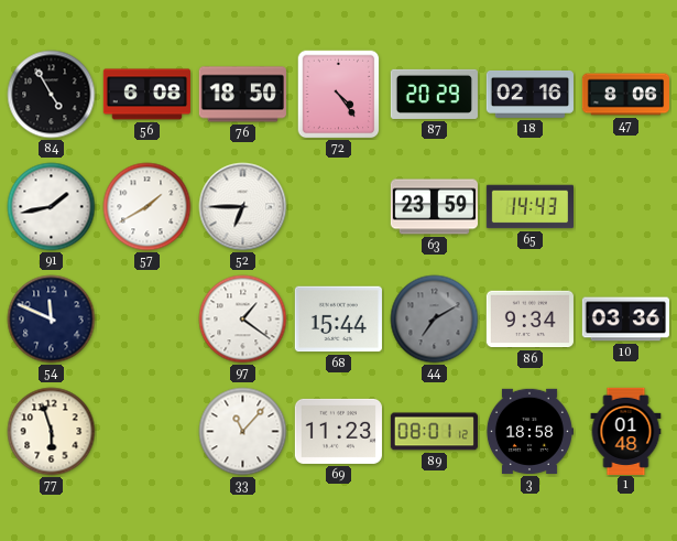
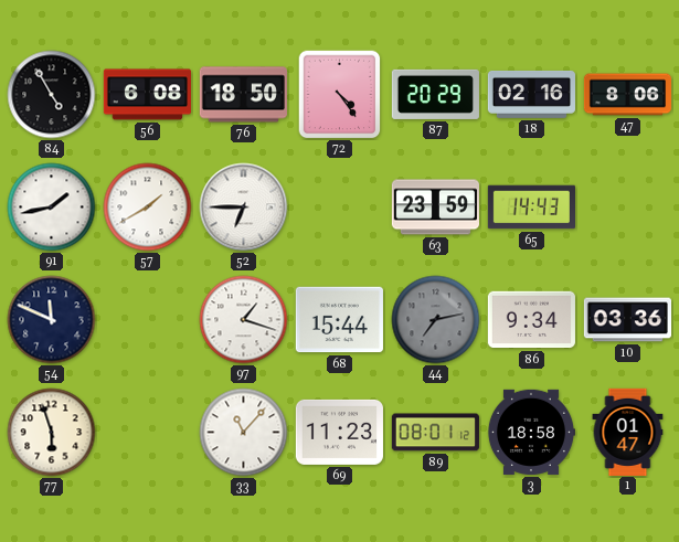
97: 1:21 -> 1:18 (244, 320)
44: 7:10 -> 7:13 (436, 320)
1: 01:48 -> 01:47 (628, 432)
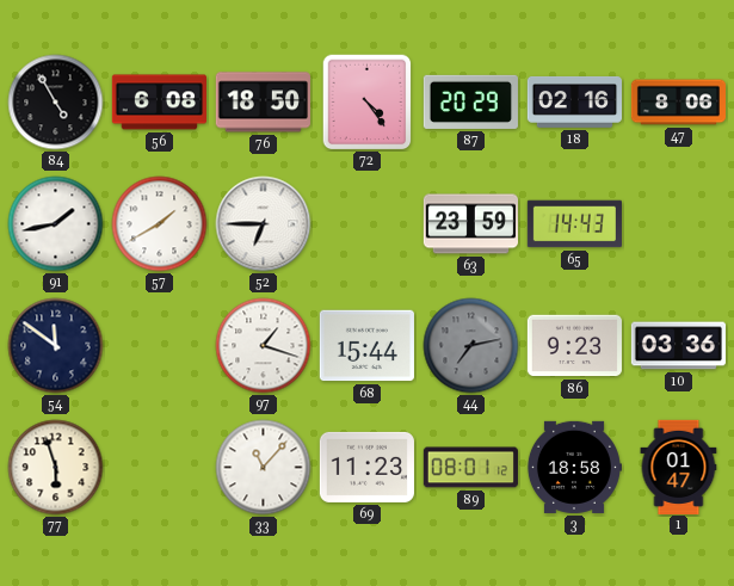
54: 11:49 -> 11:51 (56, 346)
86: 9:34 -> 9:23 (574, 346)
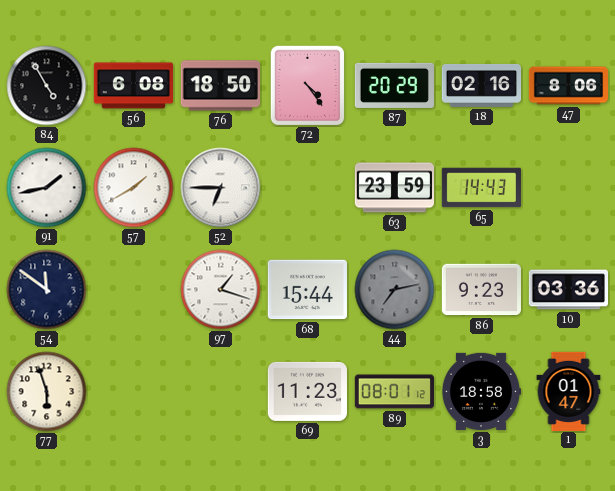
33: 11:07 -> none (264, 468)
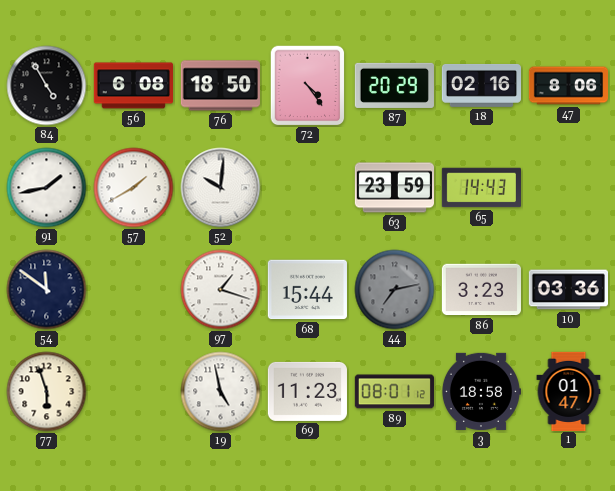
52: 6:45 -> 10:01 (221, 188)
86: 9:23 -> 3:23 (481, 290)
19: none -> 4:58 (221, 392)
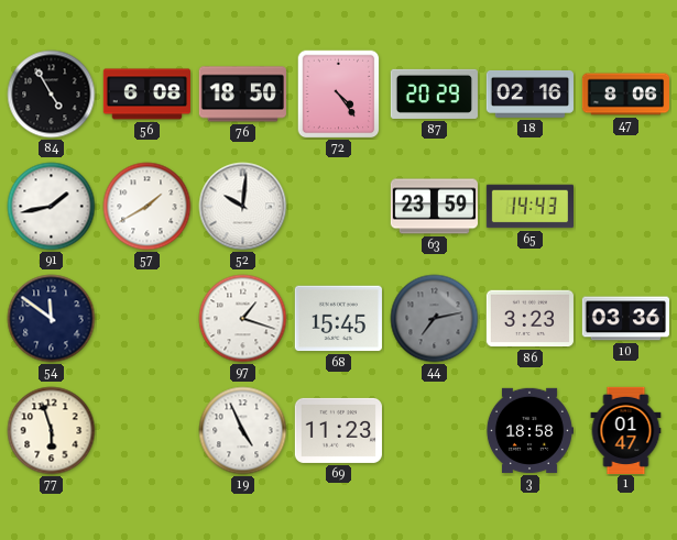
68: 15:44 -> 15:45 (338, 319)
19: 4:58 -> 4:56 (243, 431)
89: 08:01 -> none (394, 392)
